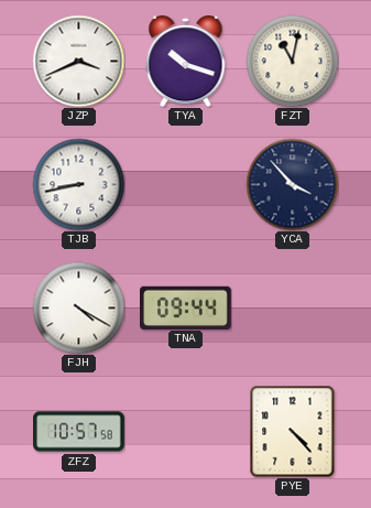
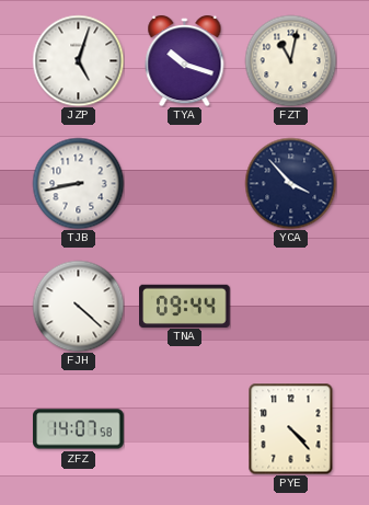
JZP: 3:41 -> 5:03 (78, 60)
FJH: 4:20 -> 4:22 (78, 306)
ZFZ: 10:57 -> 14:07 (79, 429)
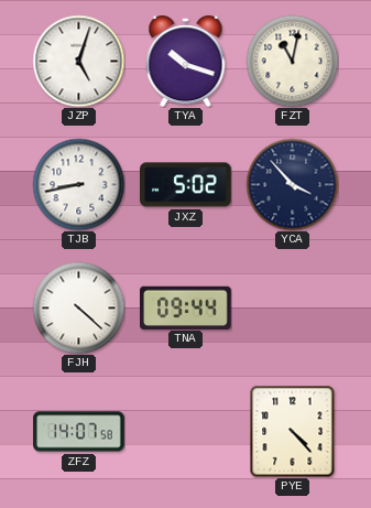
JXZ: none -> 5:02 (186, 185)
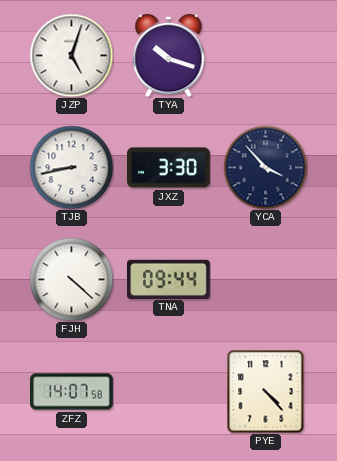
FZT: 11:02 -> none (292, 61)
JXZ: 5:02 -> 3:30 (169, 168)
